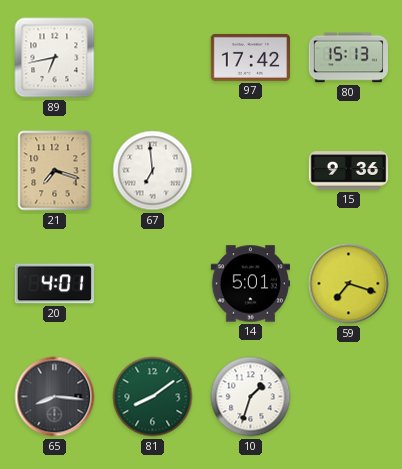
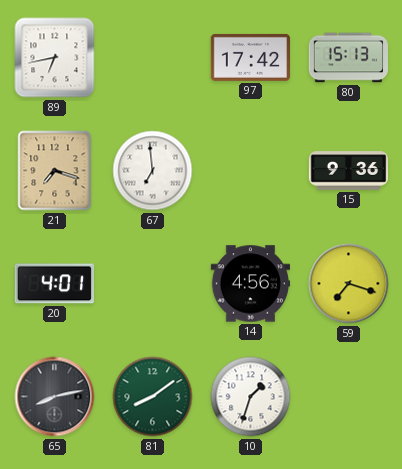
14: 5:01 -> 4:56 (250, 284)
65: 8:16 -> 8:13 (55, 397)
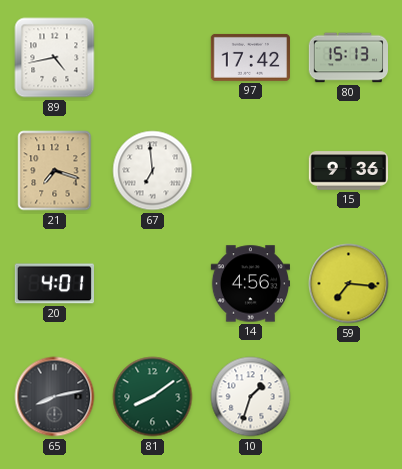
89: 6:43 -> 4:43 (55, 58)
59: 7:18 -> 7:16 (349, 284)
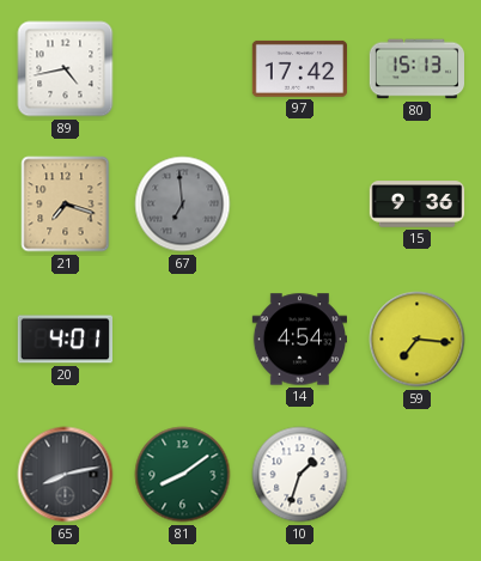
67 dial: white -> grey (183, 205)
14: 4:56 -> 4:54 (299, 340)
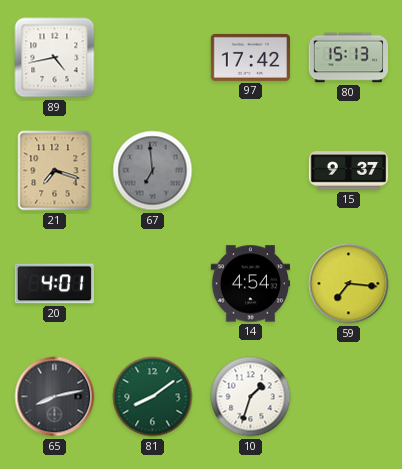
15: 9:36 -> 9:37 (349, 171)
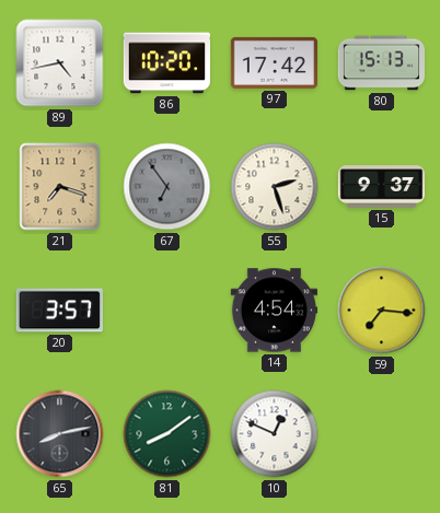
86: none -> 10:20 (166, 63)
67: 6:59 -> 6:54 (167, 187)
55: none -> 2:27 (275, 187)
20: 4:01 -> 3:57 (59, 311)
10: 1:33 -> 12:49 (275, 434)
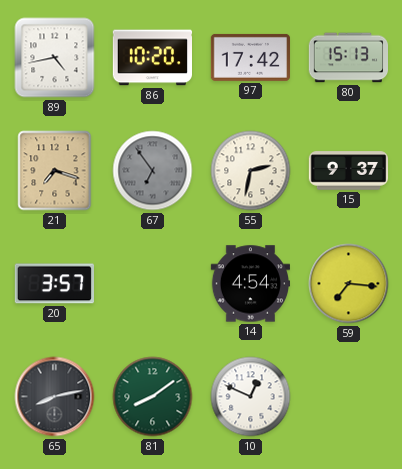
55: 2:27 -> 2:32 (251, 171)
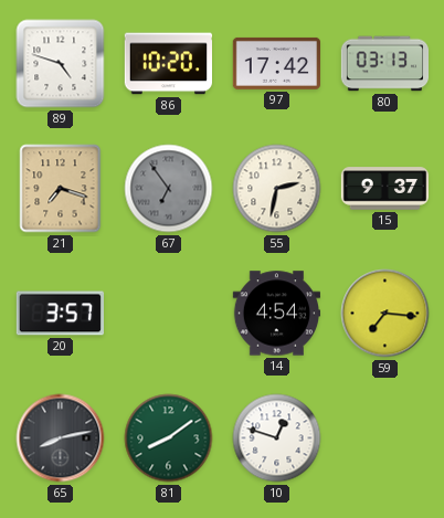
89: 4:43 -> 4:48 (61, 64)
80: 15:13 -> 03:13 (385, 64)
10: 12:49 -> 12:48 (277, 438)
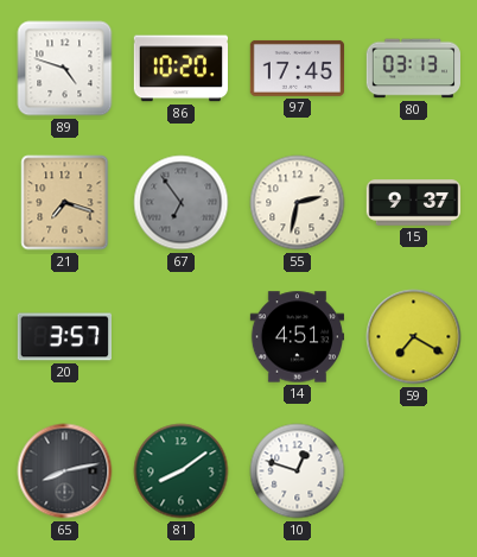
97: 17:42 -> 17:45 (297, 68)
14: 4:54 -> 4:51 (297, 337)
59: 7:16 -> 7:20 (414, 337)
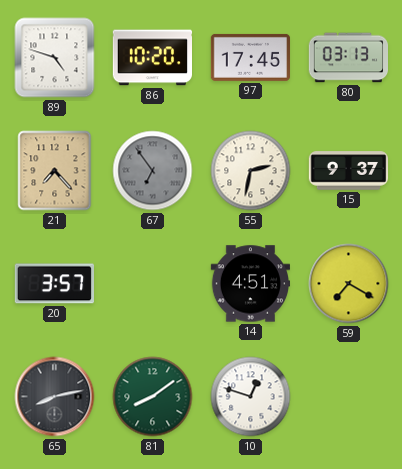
21: 7:18 -> 7:23 (55, 171)
